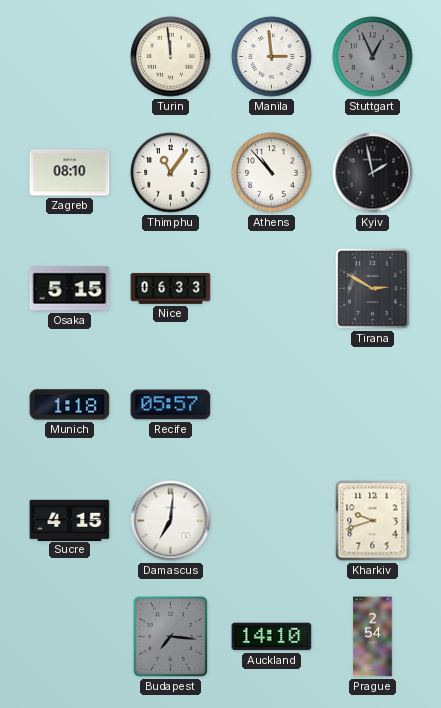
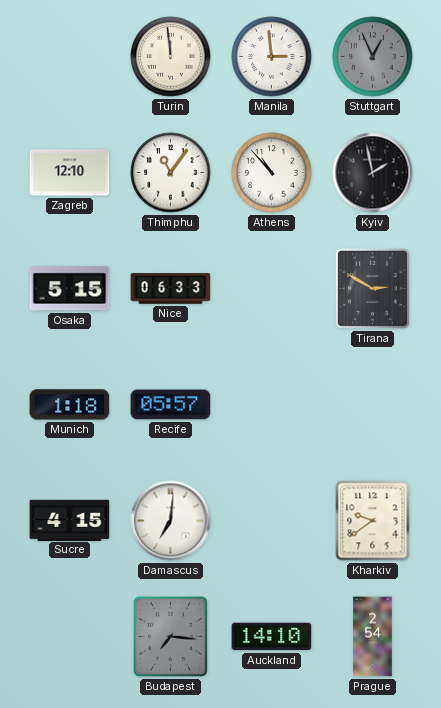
Zagreb: 08:10 -> 12:10 (70, 173)
Kharkiv: 9:42 -> 9:39 (373, 521)
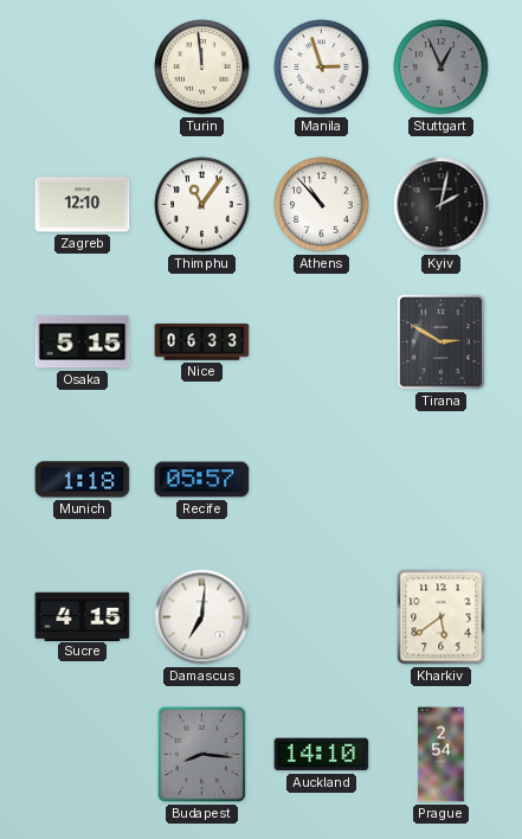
Manila: 2:59 -> 2:57 (322, 68)
Kyiv: 1:58 -> 2:02 (442, 205)
Kharkiv: 9:39 -> 5:39 (442, 617)
Budapest: 7:16 -> 8:16 (201, 754)
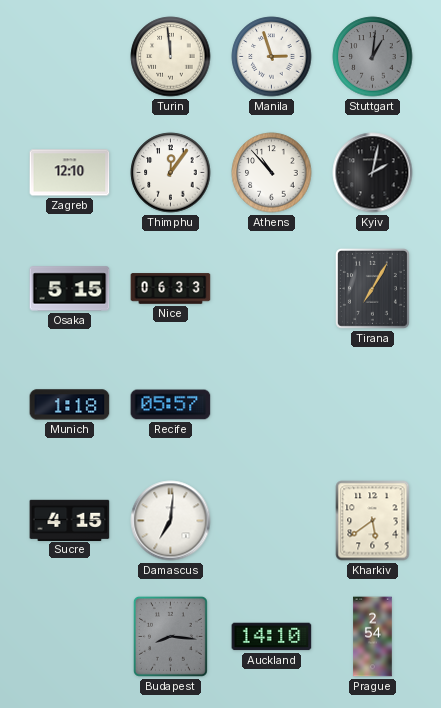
Stuttgart: 12:56 -> 1:01 (373, 57)
Thimphu: 11:06 -> 12:06 (171, 173)
Tirana: 2:50 -> 7:05 (372, 288)
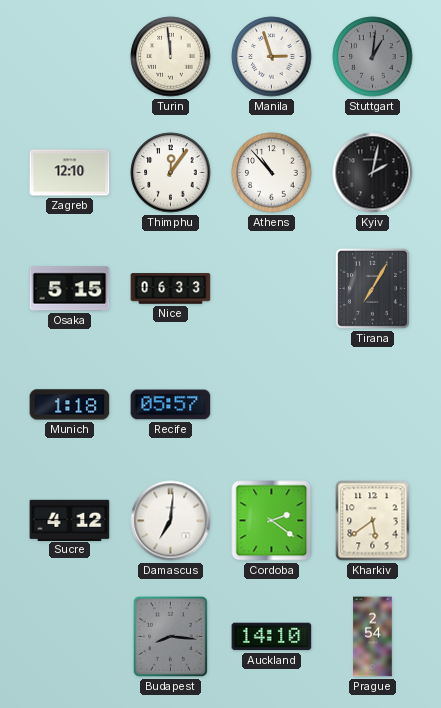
Sucre: 4:15 -> 4:12 (70, 520)
Cordoba: none -> 2:21 (272, 521)
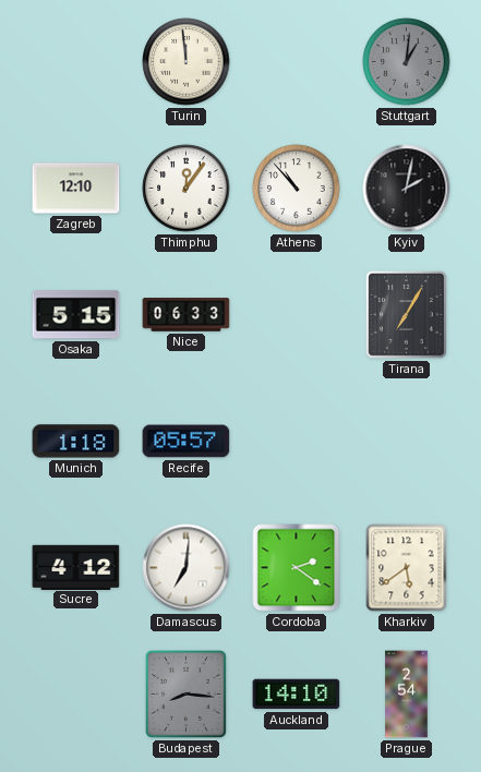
Manila: 2:57 -> none (272, 57)
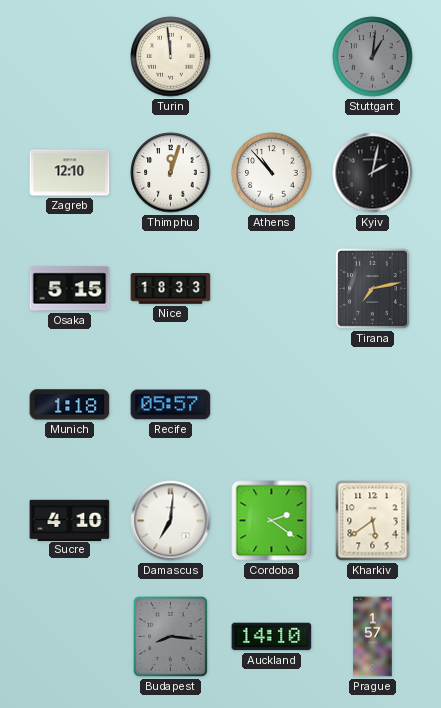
Thimphu: 12:06 -> 12:03 (171, 173)
Nice: 06:33 -> 18:33 (171, 289)
Tirana: 7:05 -> 7:13 (372, 288)
Sucre: 4:12 -> 4:10 (70, 520)
Prague: 2:54 -> 1:57 (373, 637)
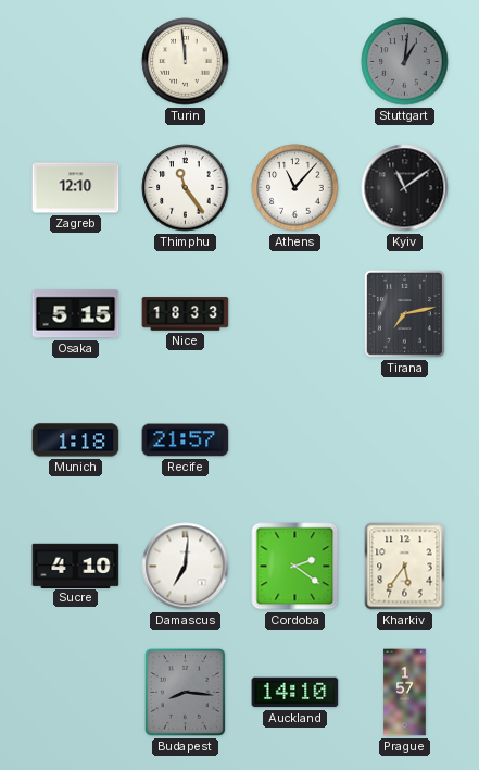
Thimphu: 12:03 -> 11:24 (186, 188)
Athens: 10:53 -> 11:07 (295, 188)
Kyiv: 2:02 -> 11:09 (405, 188)
Recife: 05:57 -> 21:57 (186, 440)
Kharkiv: 5:39 -> 5:36 (405, 567)
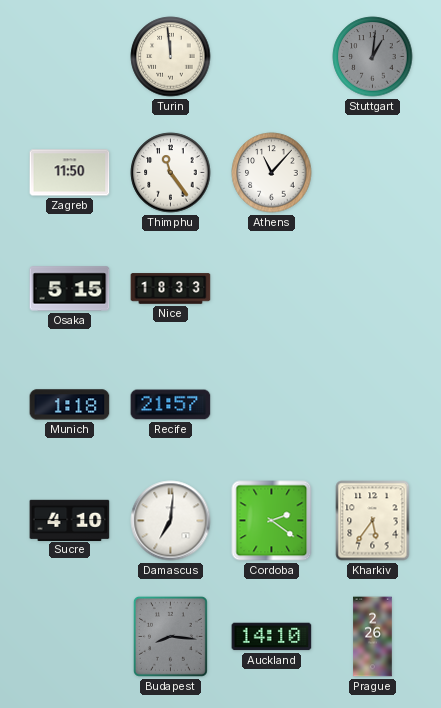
Zagreb: 12:10 -> 11:50 (70, 173)
Kyiv: 11:09 -> none (405, 188)
Tirana: 7:13 -> none (404, 313)
Prague: 1:57 -> 2:26 (373, 637)
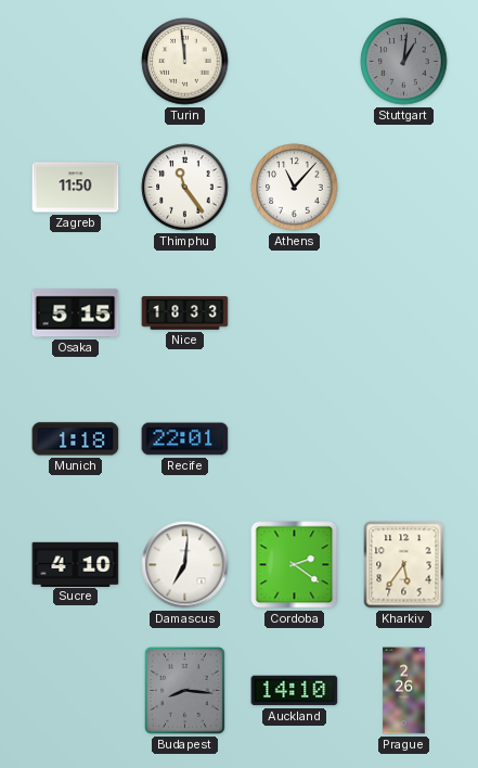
Recife: 21:57 -> 22:01 (185, 439)
